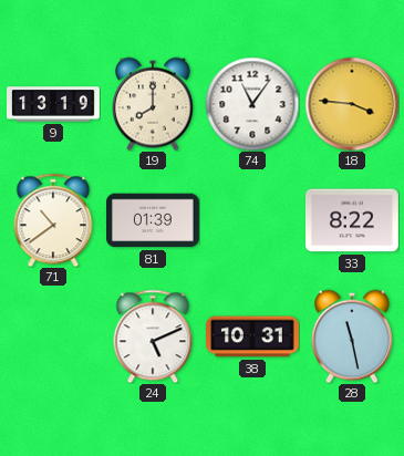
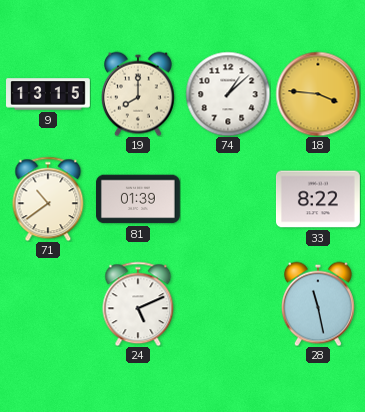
9: 13:19 -> 13:15 (49, 94)
74: 11:06 -> 1:08 (228, 94)
38: 10:31 -> none (253, 336)
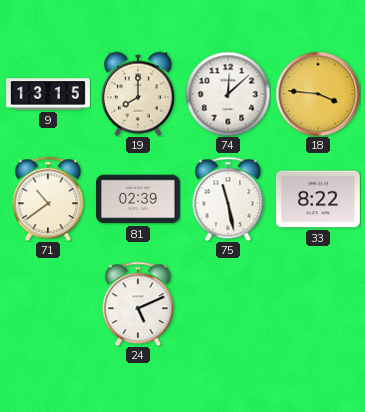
74: 1:08 -> 12:08 (228, 94)
81: 01:39 -> 02:39 (139, 199)
75: none -> 11:28 (228, 199)
28: 11:28 -> none (318, 304)
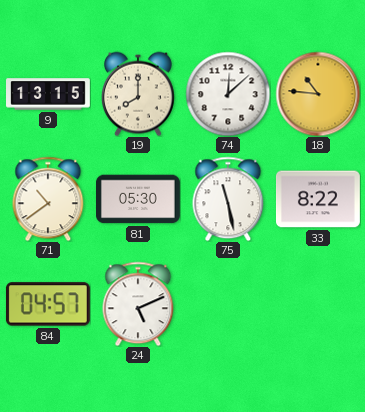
18: 3:46 -> 10:46 (318, 94)
81: 02:39 -> 05:30 (139, 199)
84: none -> 04:57 (48, 304)
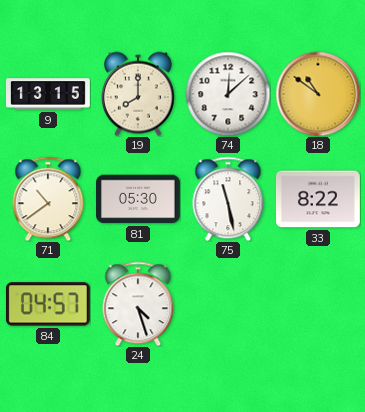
18: 10:46 -> 10:51 (318, 94)
24: 5:11 -> 4:27 (138, 304)
